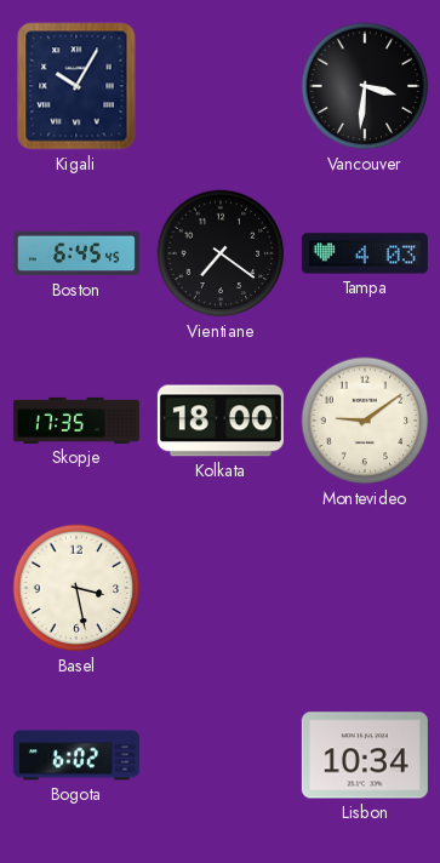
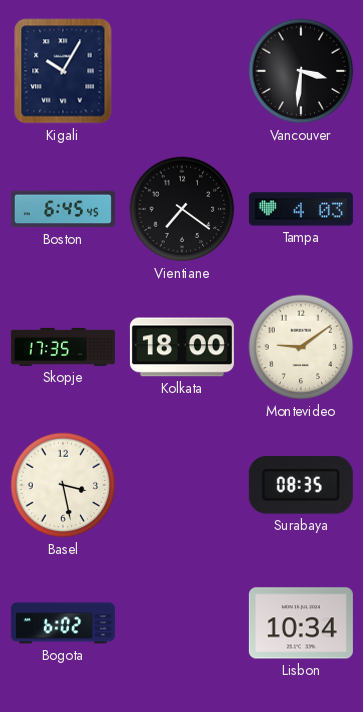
Surabaya: none -> 08:35 (301, 485)
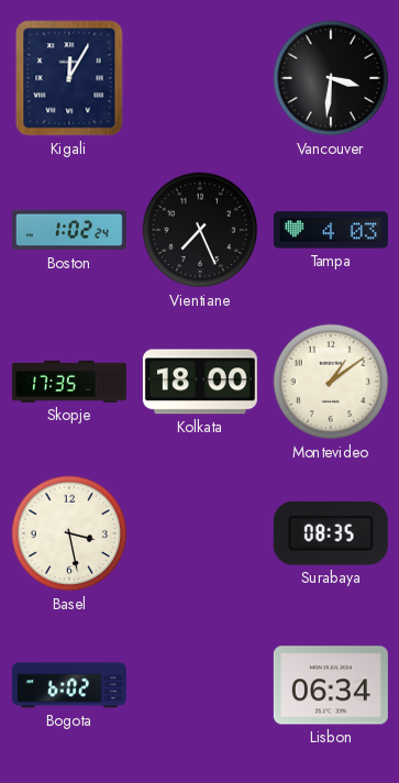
Kigali: 10:05 -> 12:05 (69, 78)
Boston: 6:45 -> 1:02 (69, 230)
Vientiane: 7:21 -> 7:26 (200, 230)
Montevideo: 9:09 -> 1:09 (331, 382)
Lisbon: 10:34 -> 06:34 (331, 685)
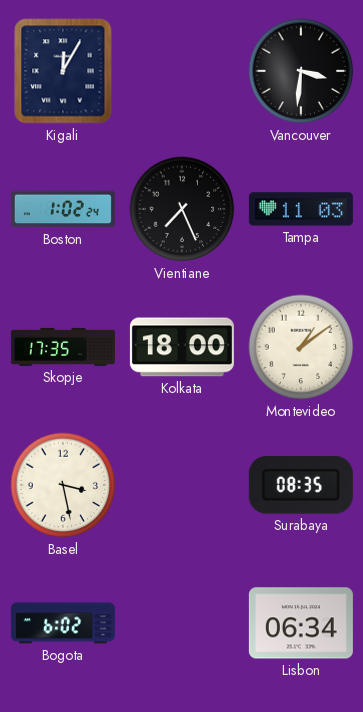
Tampa: 4:03 -> 11:03 (301, 209)
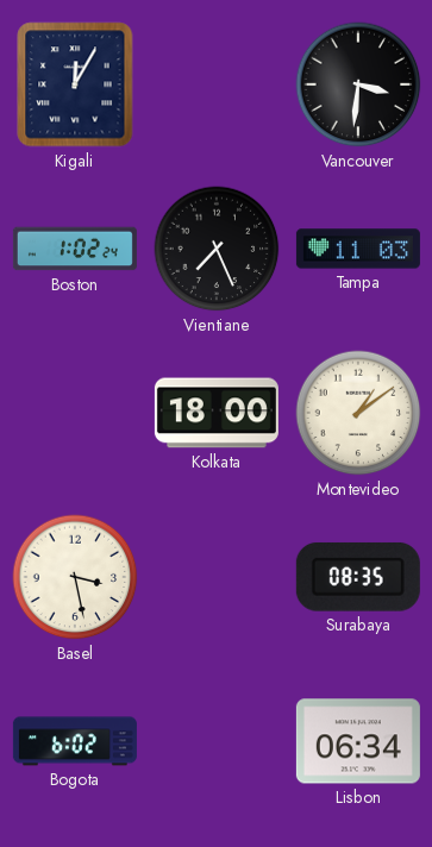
Skopje: 17:35 -> none (63, 347)
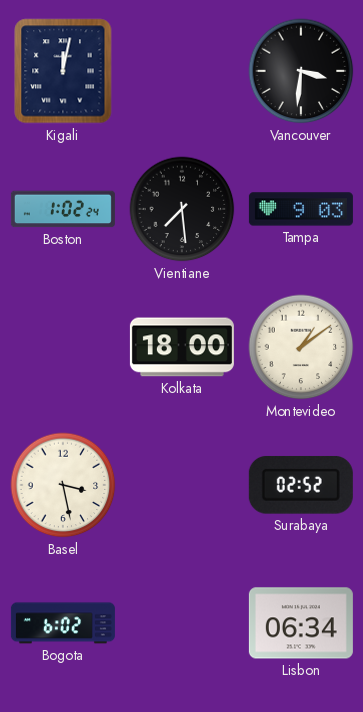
Kigali: 12:05 -> 12:02 (63, 71)
Vientiane: 7:26 -> 7:29 (182, 209)
Tampa: 11:03 -> 9:03 (301, 209)
Surabaya: 08:35 -> 02:52 (301, 485)
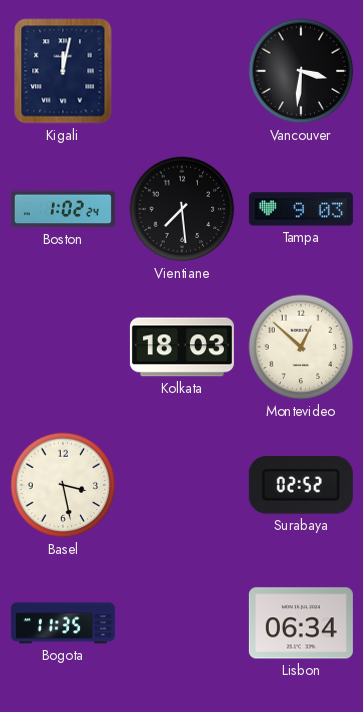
Kolkata: 18:00 -> 18:03 (182, 347)
Montevideo: 1:09 -> 12:52 (301, 347)
Bogota: 6:02 -> 11:35 (63, 623)
